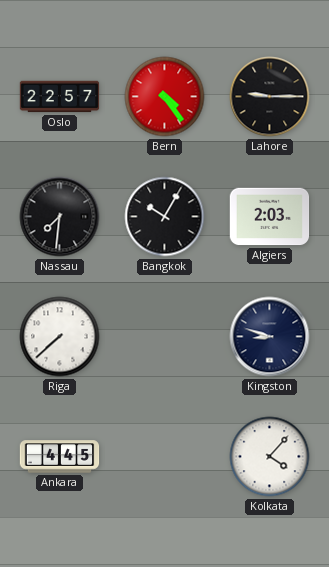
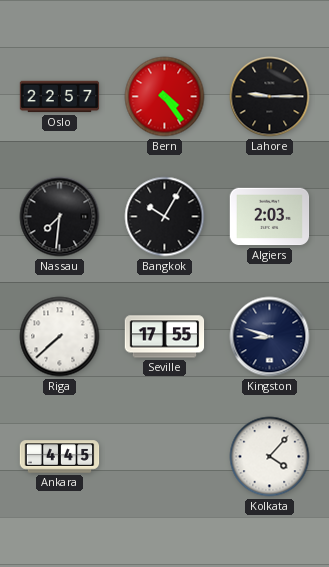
Seville: none -> 17:55 (165, 337)
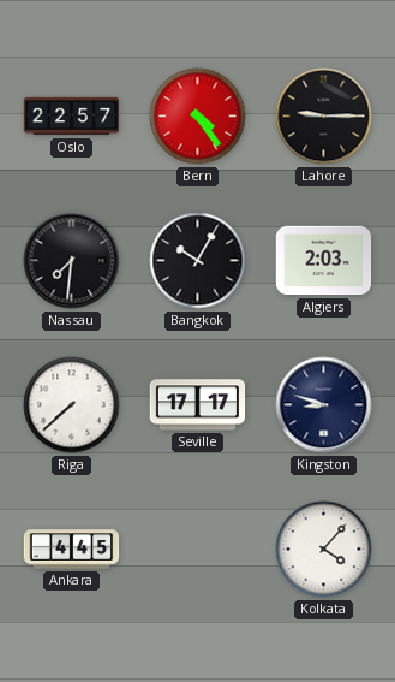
Seville: 17:55 -> 17:17 (198, 405)
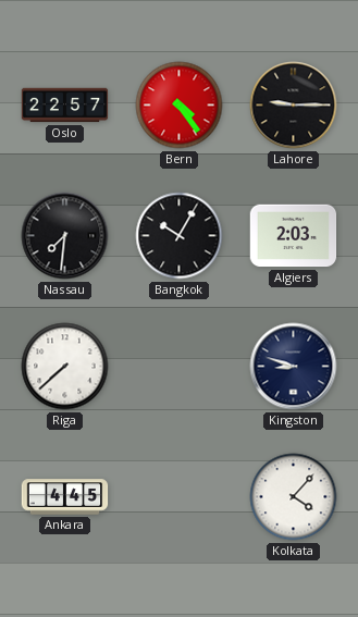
Seville: 17:17 -> none (198, 405)
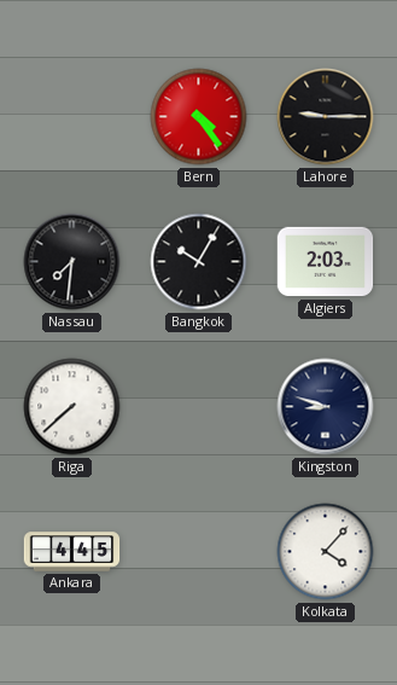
Oslo: 22:57 -> none (65, 106)
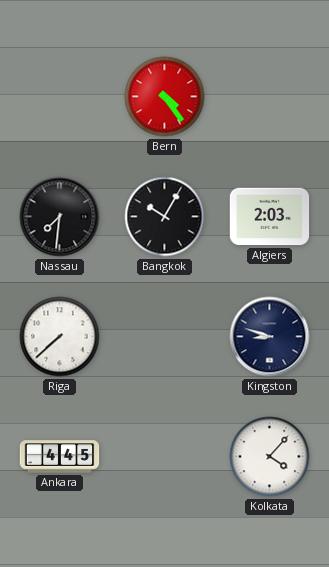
Lahore: 9:15 -> none (326, 117)
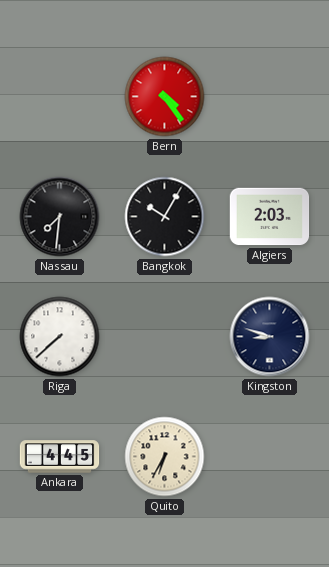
Quito: none -> 6:35 (165, 457)
Kolkata: 4:07 -> none (270, 457)
